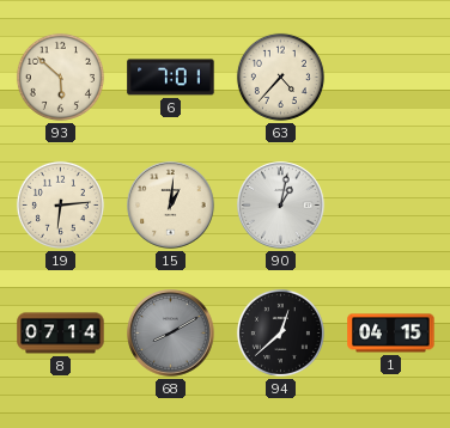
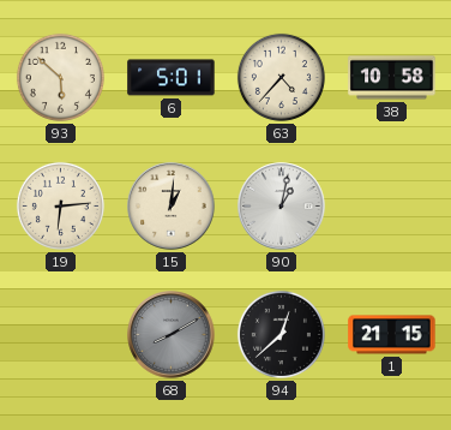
6: 7:01 -> 5:01 (172, 78)
38: none -> 10:58 (392, 78)
8: 07:14 -> none (61, 334)
1: 04:15 -> 21:15 (392, 335)
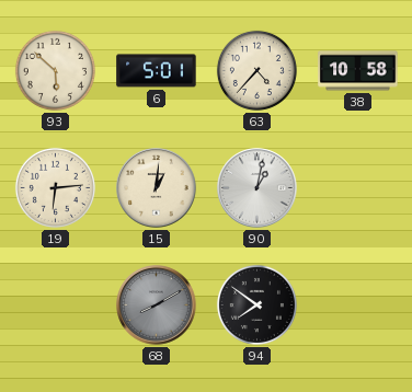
94: 12:38 -> 7:51 (256, 304)
1: 21:15 -> none (392, 335)
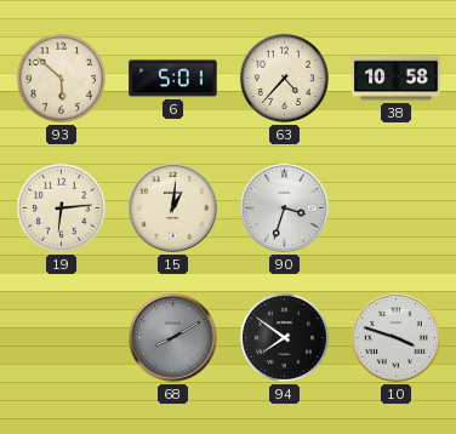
90: 1:02 -> 3:33 (285, 209)
10: none -> 3:48 (397, 338)
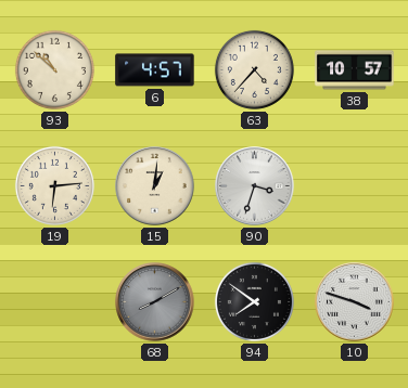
93: 5:52 -> 10:52 (54, 69)
6: 5:01 -> 4:57 (155, 70)
38: 10:58 -> 10:57 (355, 70)
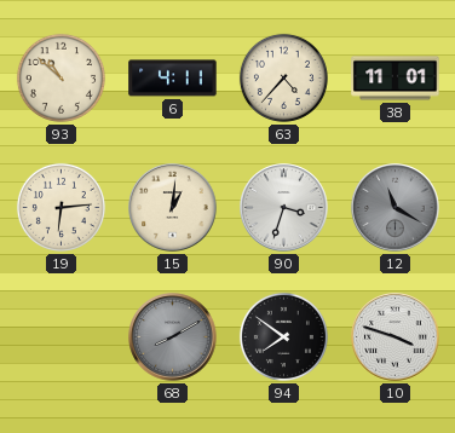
6: 4:57 -> 4:11 (173, 79)
38: 10:57 -> 11:01 (396, 79)
12: none -> 11:20 (396, 208)
